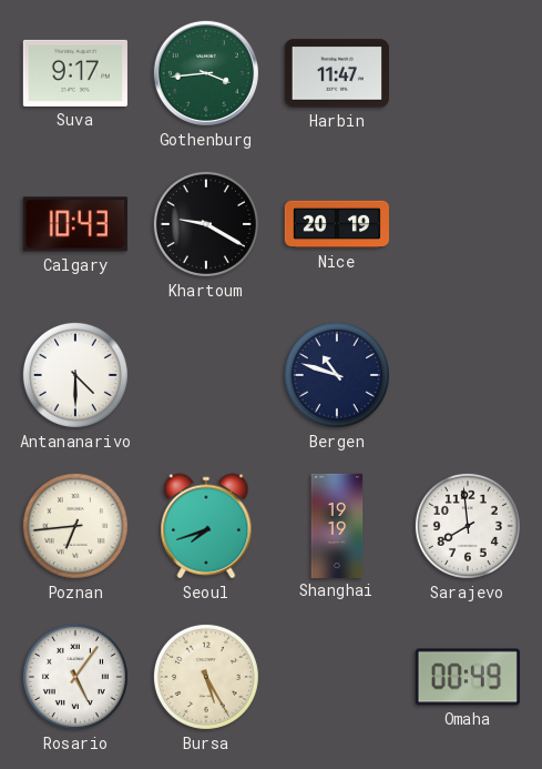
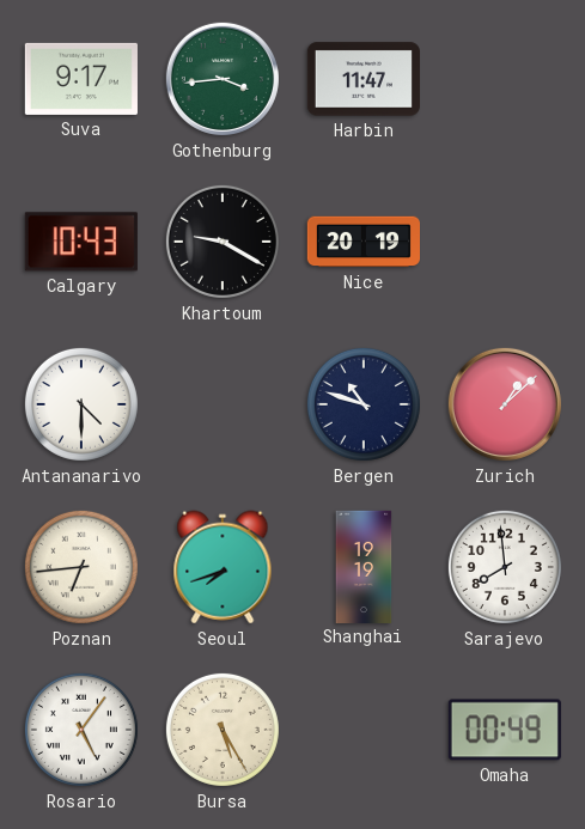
Zurich: none -> 1:08 (505, 404)
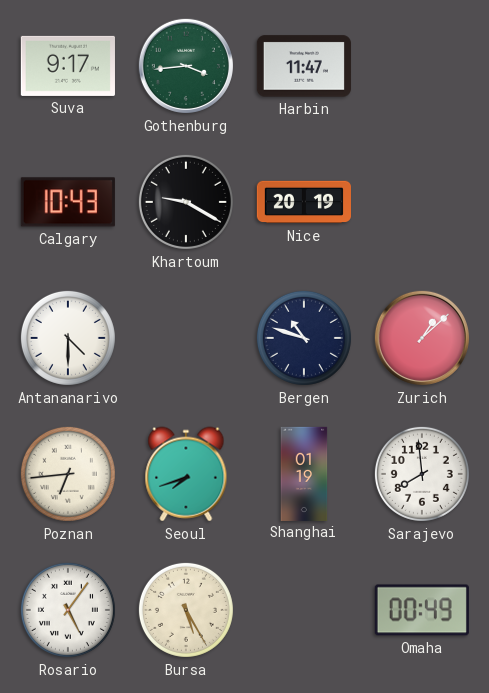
Shanghai: 19:19 -> 01:19 (304, 473)
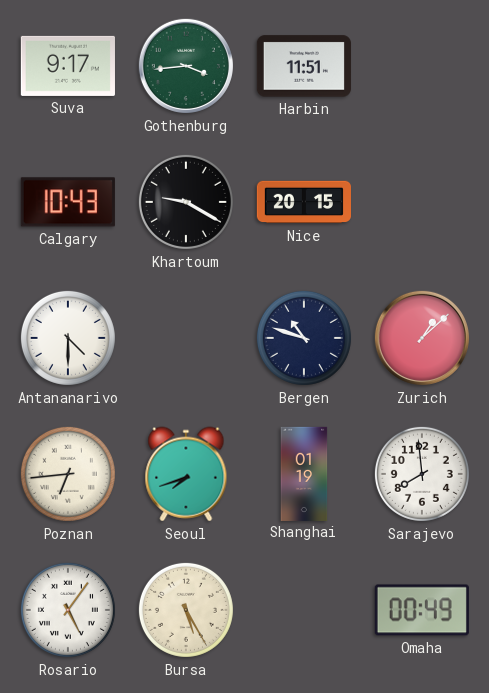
Harbin: 11:47 -> 11:51 (304, 66)
Nice: 20:19 -> 20:15 (303, 202)
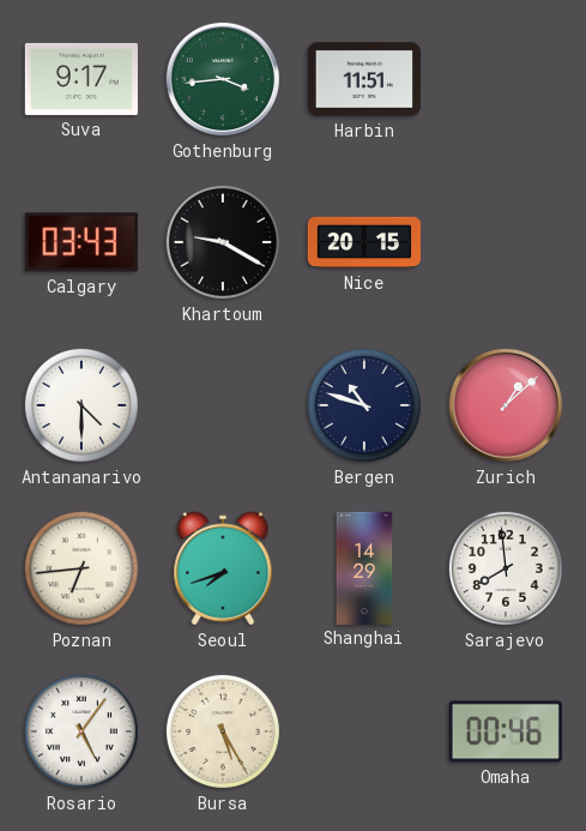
Calgary: 10:43 -> 03:43 (81, 242)
Shanghai: 01:19 -> 14:29 (364, 567)
Omaha: 00:49 -> 00:46 (506, 731)
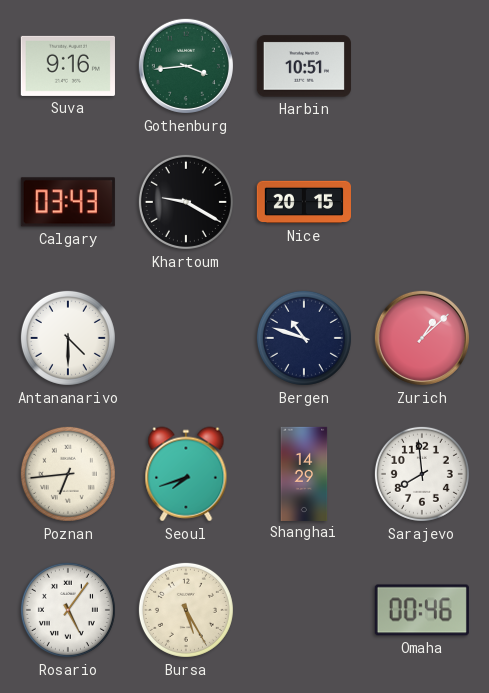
Suva: 9:17 -> 9:16 (68, 66)
Harbin: 11:51 -> 10:51 (304, 66)
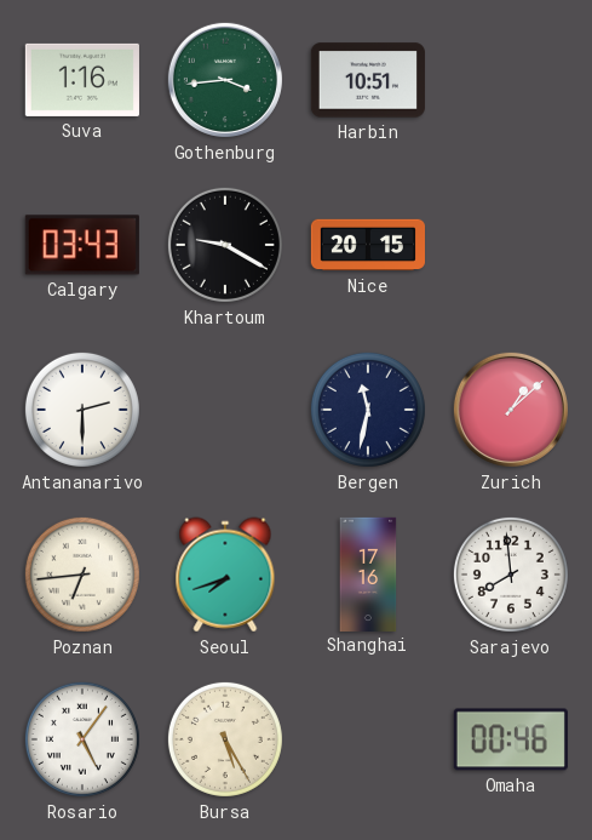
Suva: 9:16 -> 1:16 (82, 80)
Antananarivo: 4:30 -> 2:30 (82, 410)
Bergen: 10:48 -> 11:32 (368, 410)
Shanghai: 14:29 -> 17:16 (368, 573)
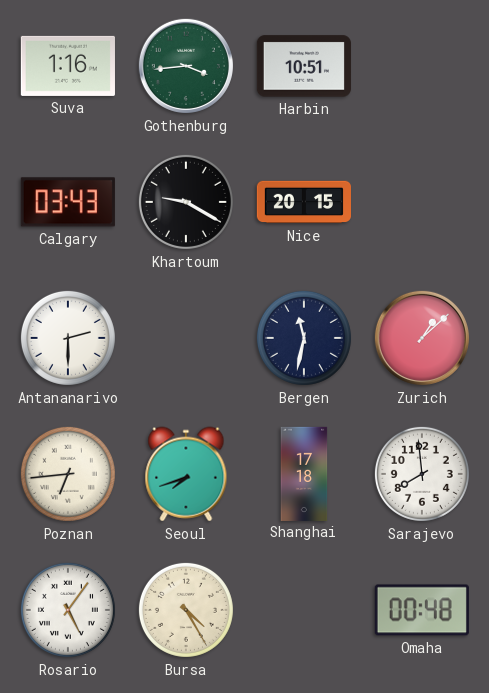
Shanghai: 17:16 -> 17:18 (304, 473)
Bursa: 5:25 -> 4:25 (186, 610)
Omaha: 00:46 -> 00:48 (422, 610)
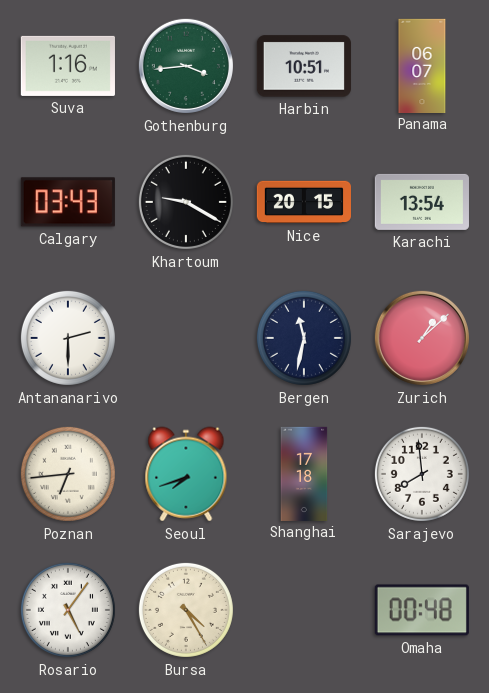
Panama: none -> 06:07 (422, 65)
Karachi: none -> 13:54 (422, 202)
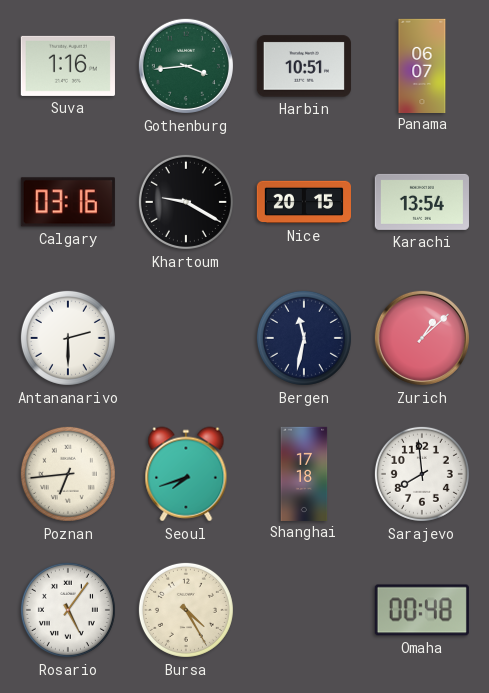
Calgary: 03:43 -> 03:16 (68, 202)
